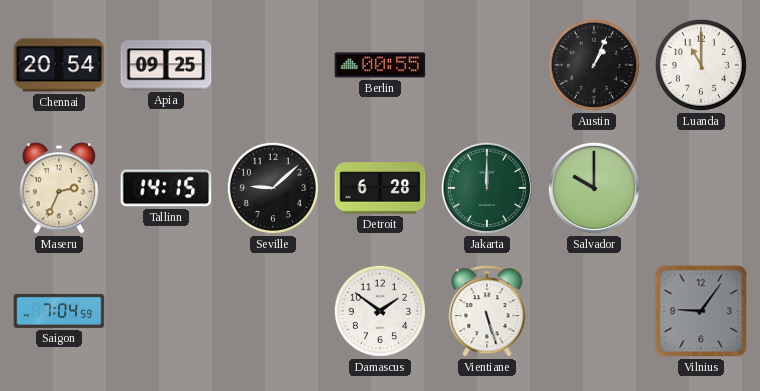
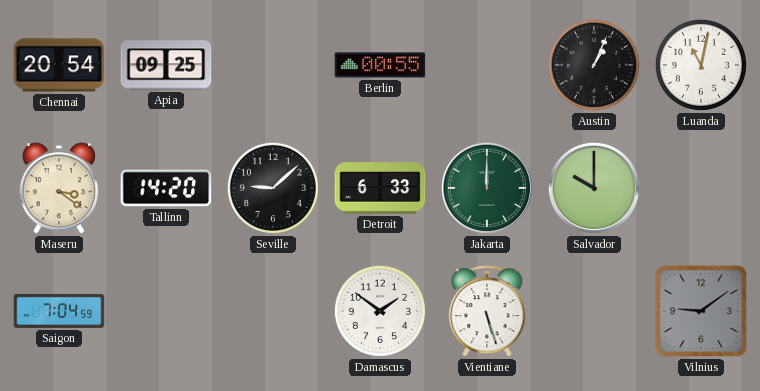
Luanda: 11:00 -> 11:02 (701, 65)
Maseru: 2:34 -> 3:21 (59, 188)
Tallinn: 14:15 -> 14:20 (166, 188)
Detroit: 6:28 -> 6:33 (380, 188)
Vilnius: 9:06 -> 9:09 (701, 311)
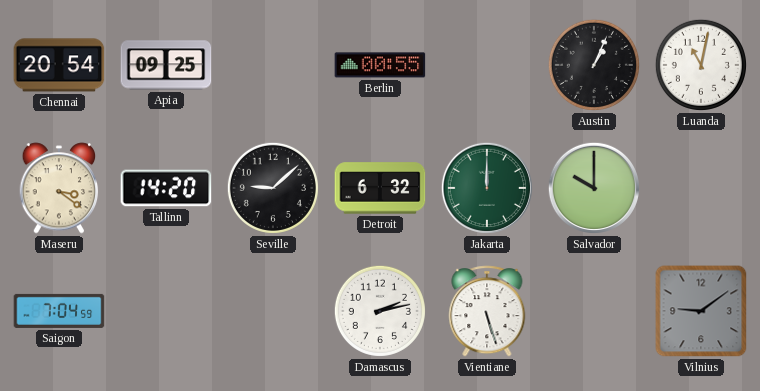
Detroit: 6:33 -> 6:32 (380, 188)
Damascus: 1:51 -> 2:13 (380, 311)
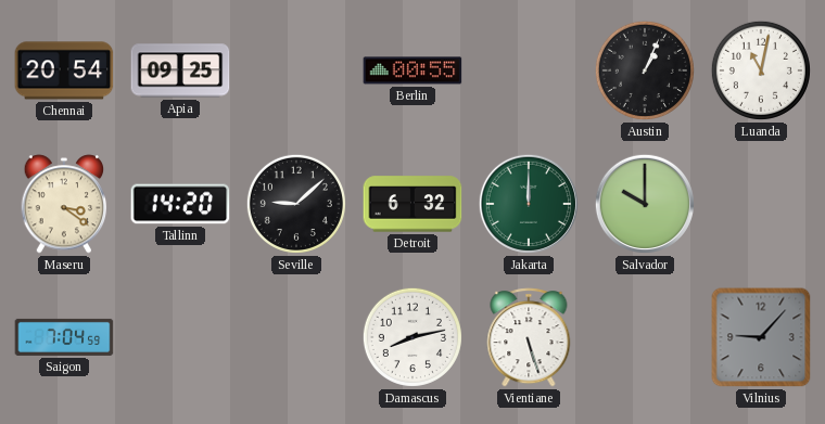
Damascus: 2:13 -> 8:13 (412, 337)
Vilnius: 9:09 -> 9:07 (761, 337)
